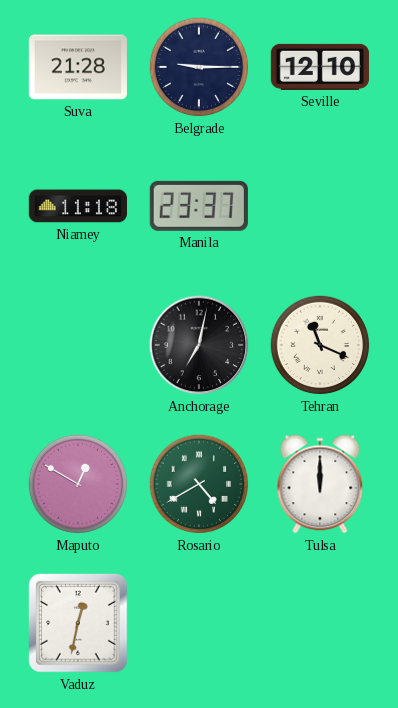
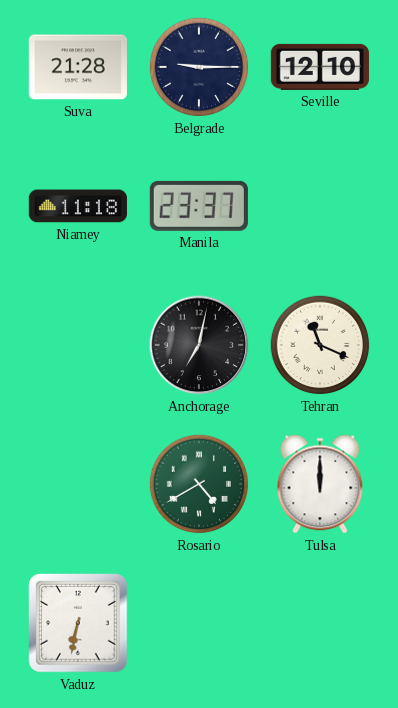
Maputo: 12:50 -> none (78, 484)
Vaduz: 12:32 -> 6:32 (78, 623)
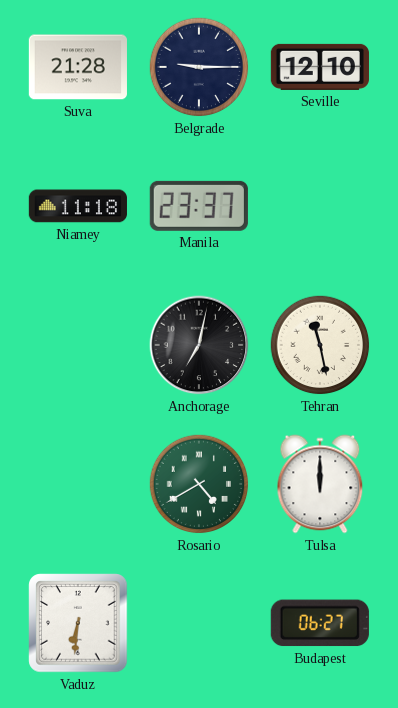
Tehran: 11:19 -> 11:28 (320, 345)
Vaduz: 6:32 -> 6:31 (78, 623)
Budapest: none -> 06:27 (320, 623)
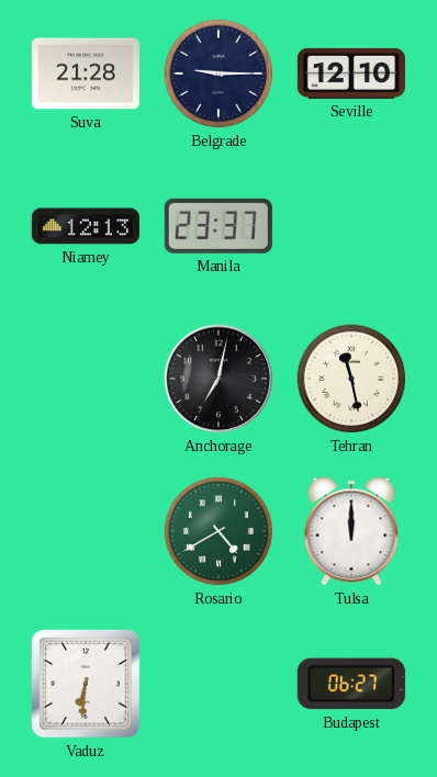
Niamey: 11:18 -> 12:13 (86, 226)
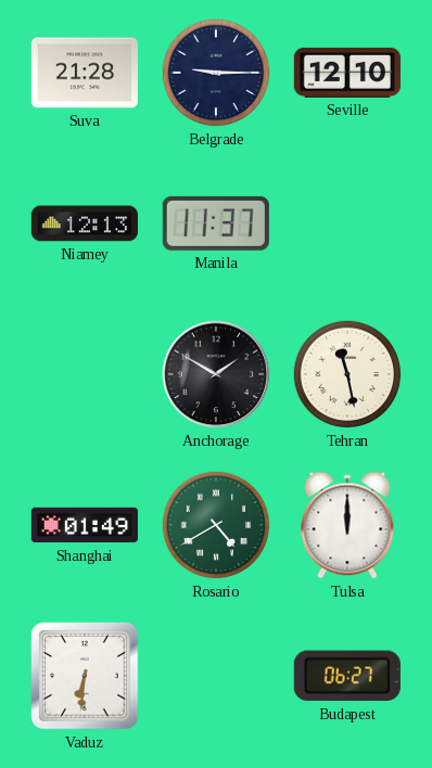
Manila: 23:37 -> 11:37 (216, 223)
Anchorage: 7:02 -> 1:50 (216, 374)
Shanghai: none -> 01:49 (85, 525)
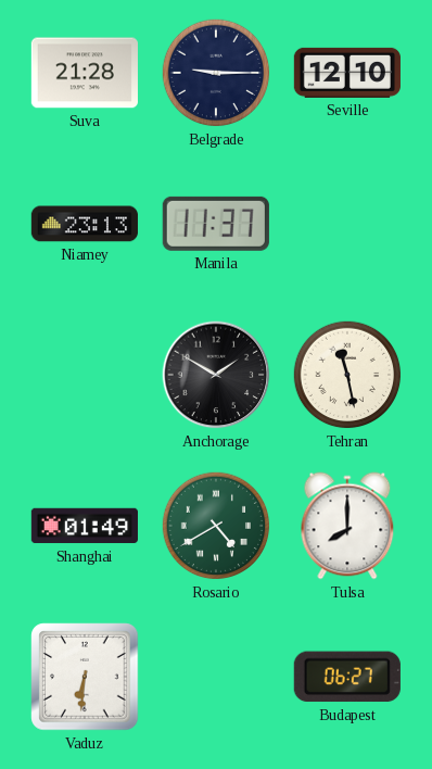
Niamey: 12:13 -> 23:13 (85, 224)
Tulsa: 12:00 -> 8:00 (347, 526)
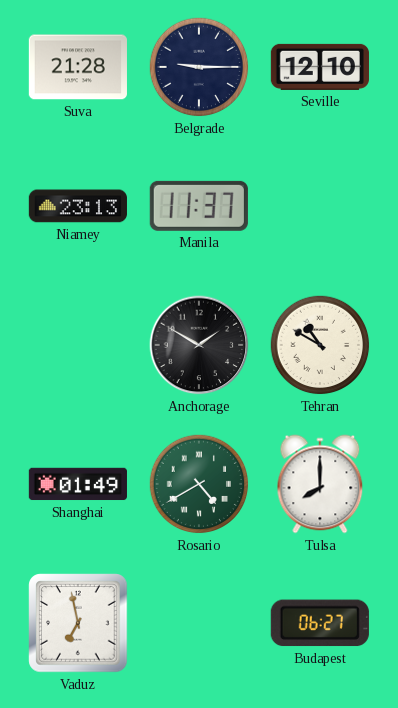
Tehran: 11:28 -> 10:50 (320, 345)
Vaduz: 6:31 -> 6:58 (78, 623)
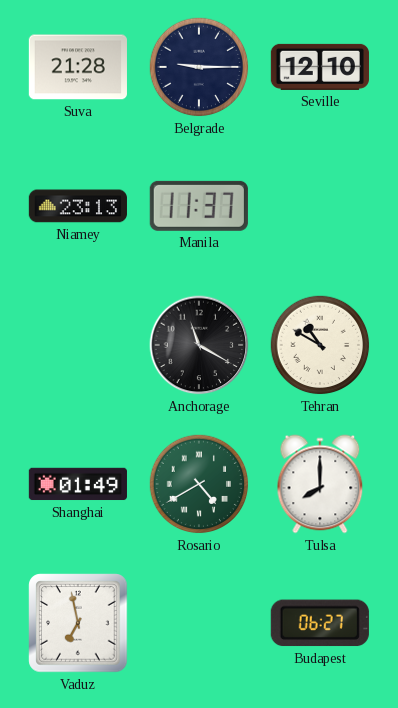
Anchorage: 1:50 -> 11:20 (199, 345)
